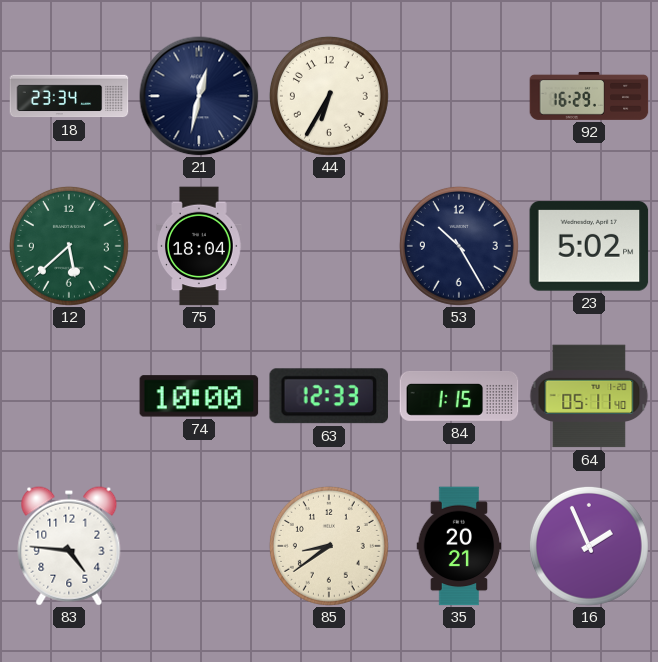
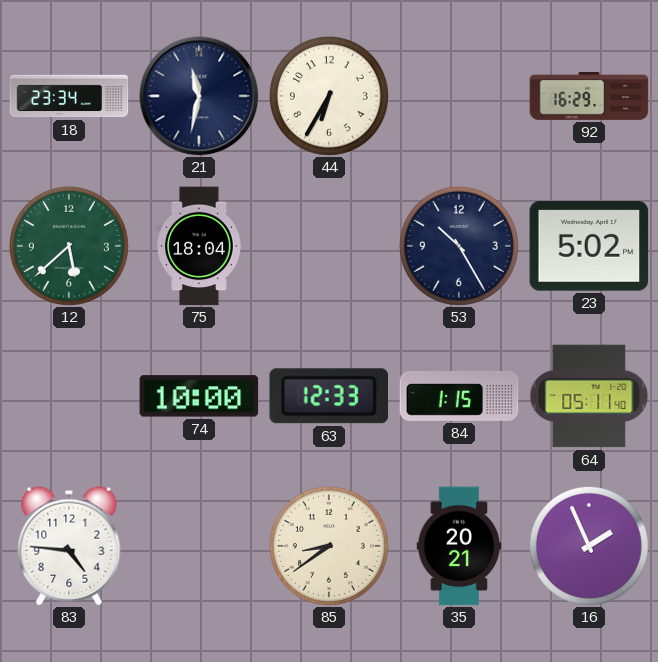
21: 12:32 -> 11:32 (199, 96)
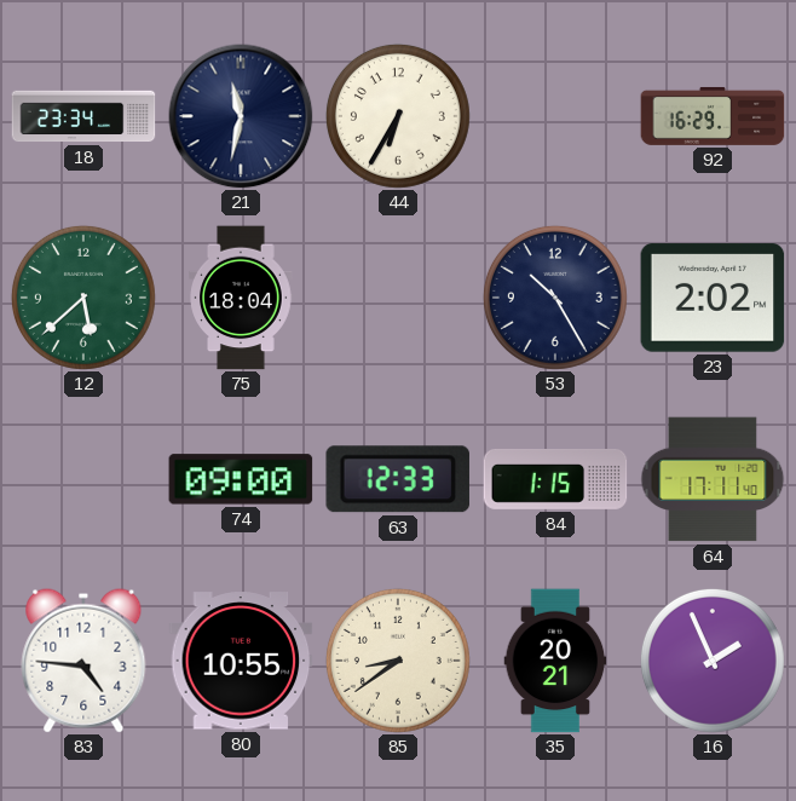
23: 5:02 -> 2:02 (713, 298)
74: 10:00 -> 09:00 (241, 479)
64: 05:11 -> 17:11 (713, 479)
80: none -> 10:55 (241, 661)
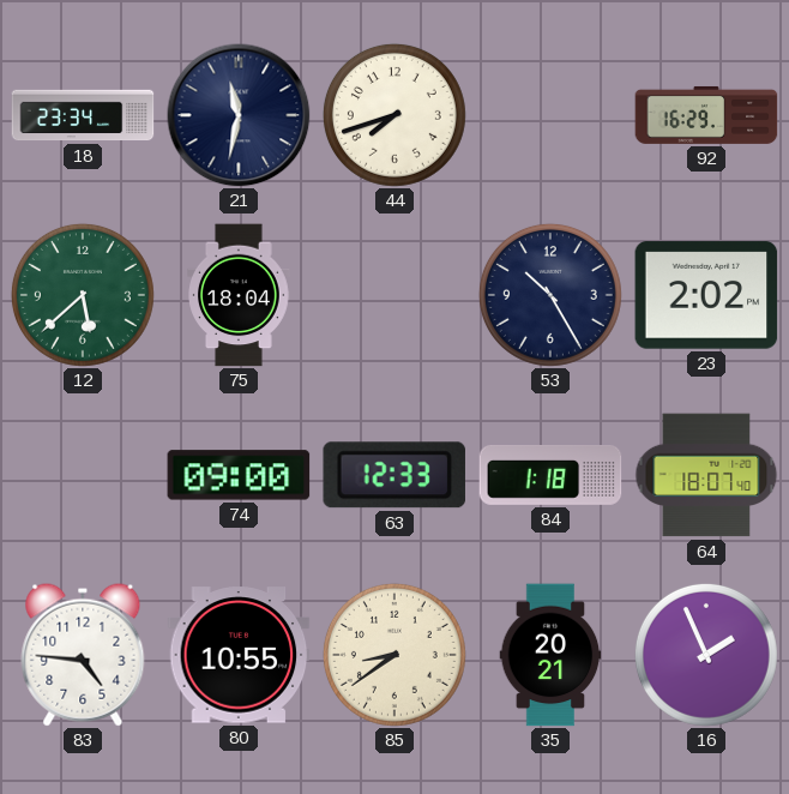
44: 6:35 -> 7:42 (394, 115)
84: 1:15 -> 1:18 (550, 475)
64: 17:11 -> 18:07 (706, 475)
